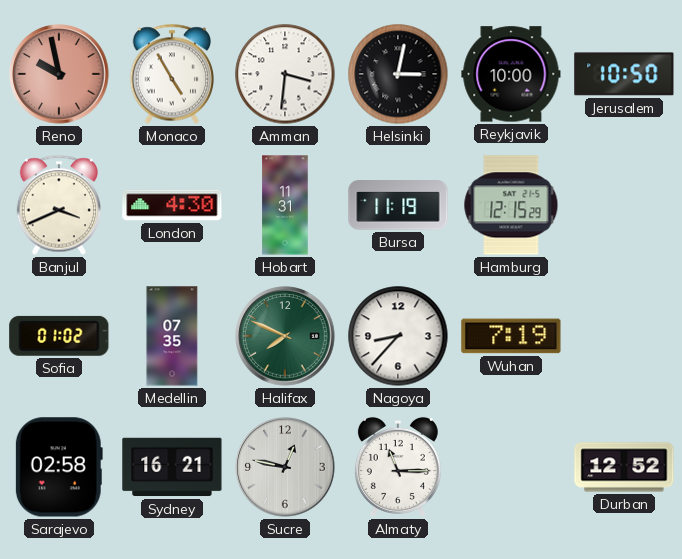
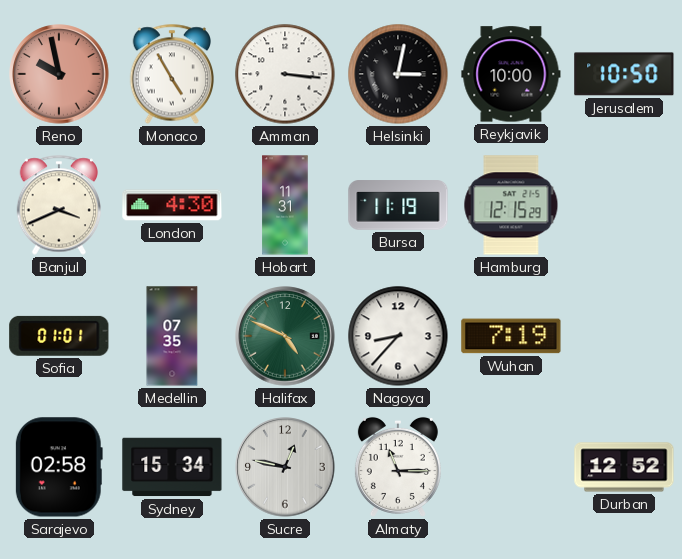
Amman: 3:31 -> 3:16 (285, 74)
Sofia: 01:02 -> 01:01 (59, 336)
Halifax: 7:49 -> 4:49 (285, 336)
Sydney: 16:21 -> 15:34 (172, 467)
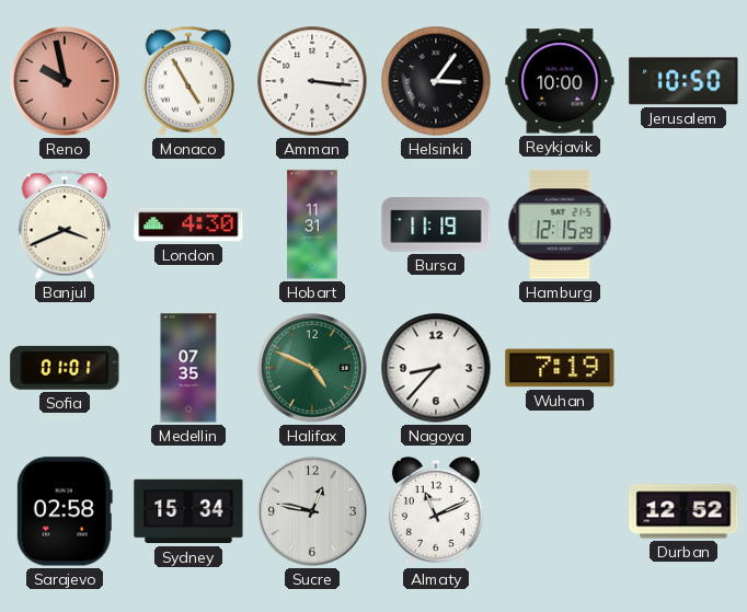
Helsinki: 3:02 -> 3:06 (436, 81)
Almaty: 11:15 -> 11:11 (436, 511)
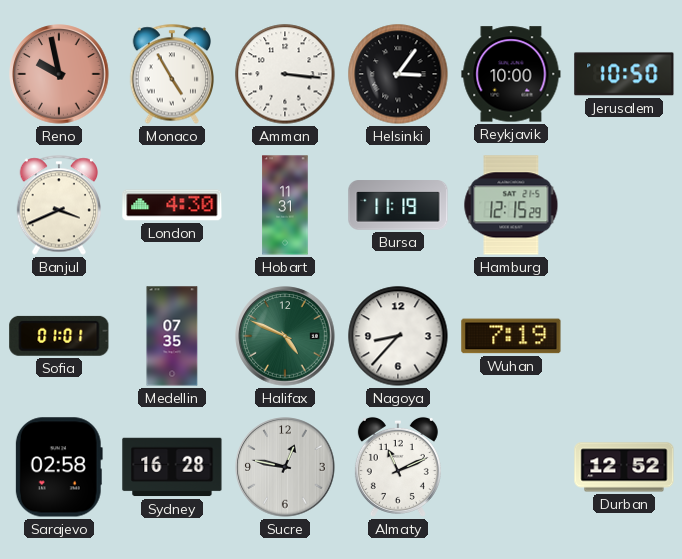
Sydney: 15:34 -> 16:28 (172, 467)
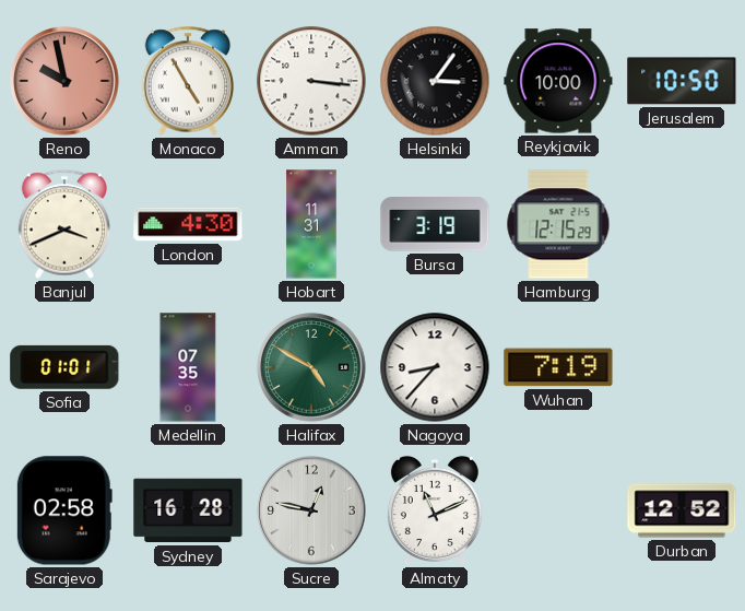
Bursa: 11:19 -> 3:19 (435, 224)
Halifax: 4:49 -> 4:50 (311, 367)
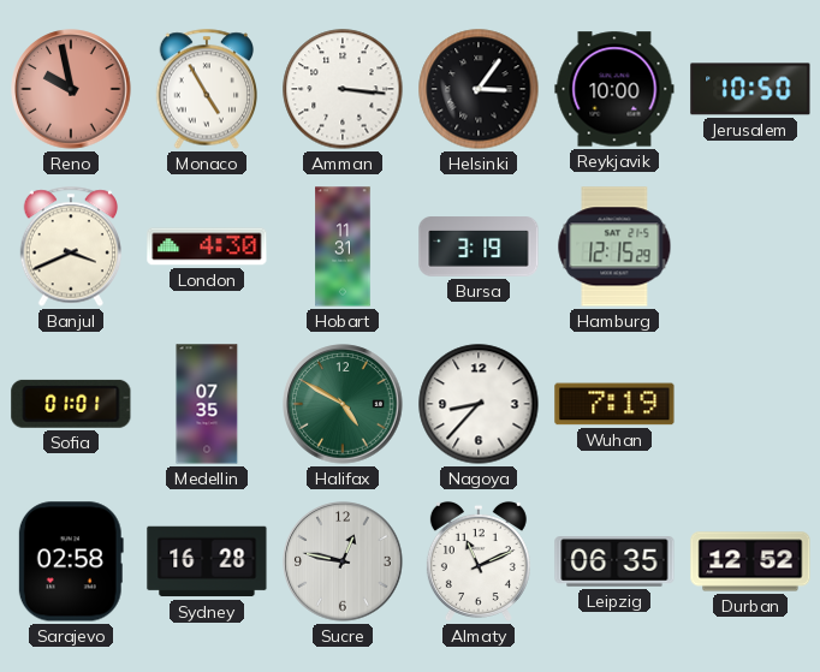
Leipzig: none -> 06:35 (614, 561)
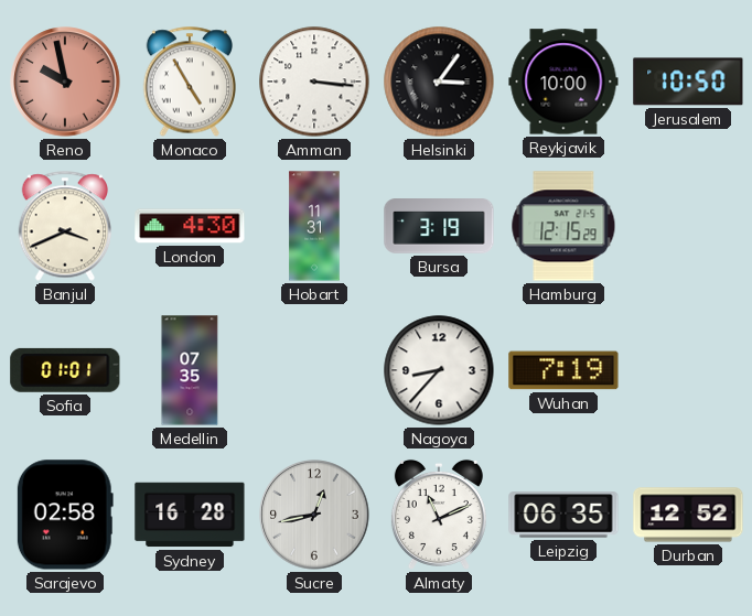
Halifax: 4:50 -> none (343, 404)
Sucre: 12:47 -> 12:43 (314, 515)
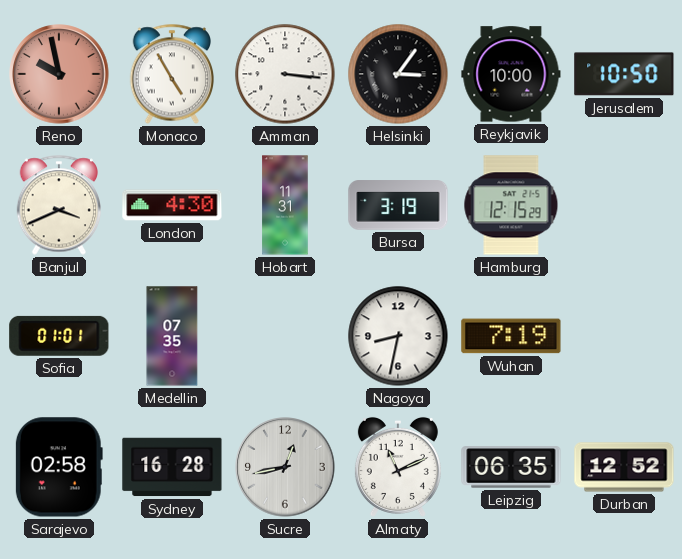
Nagoya: 8:37 -> 8:32 (398, 336)
